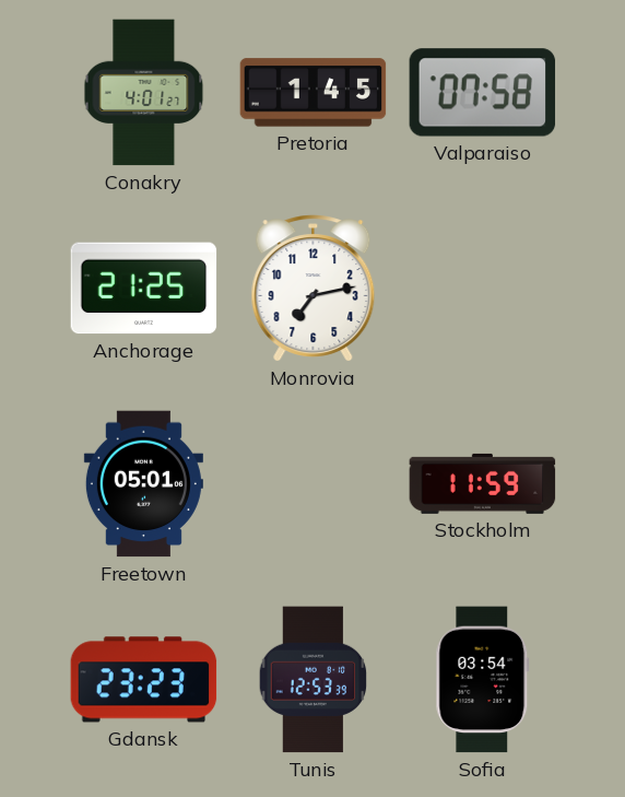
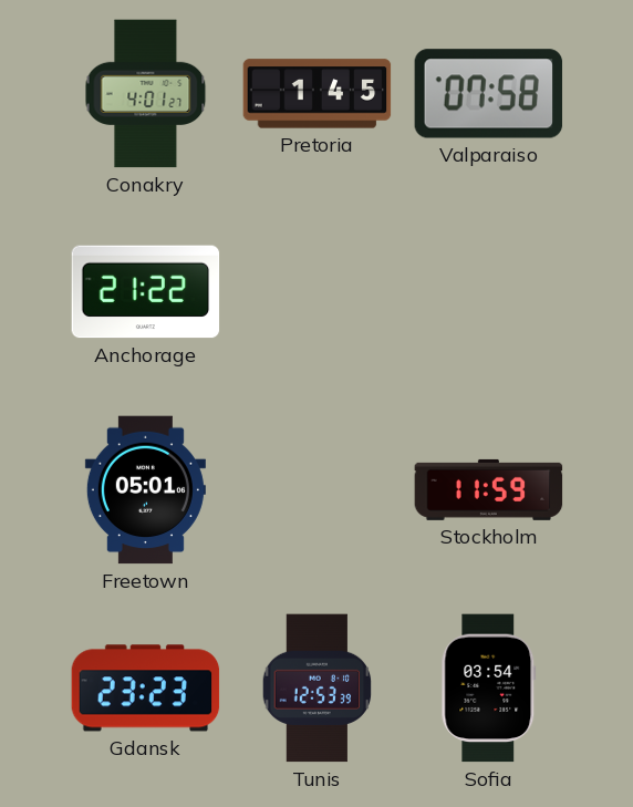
Anchorage: 21:25 -> 21:22 (146, 292)
Monrovia: 7:13 -> none (314, 289)
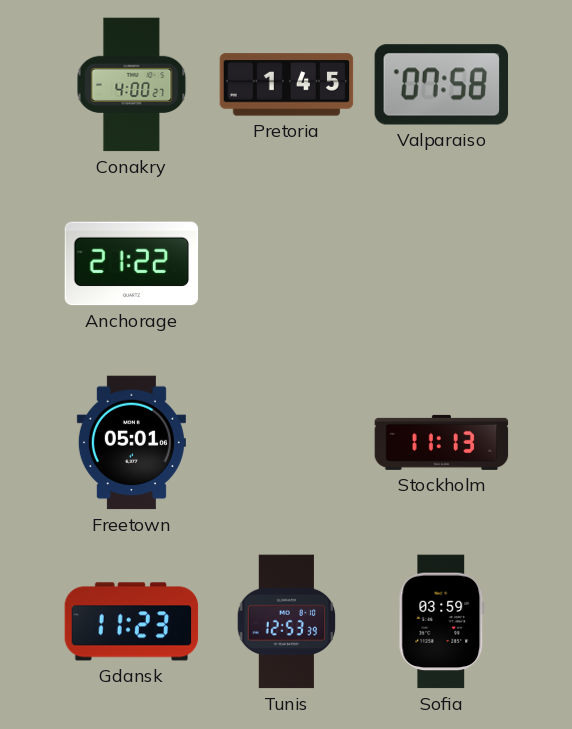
Conakry: 4:01 -> 4:00 (132, 85)
Stockholm: 11:59 -> 11:13 (442, 442)
Gdansk: 23:23 -> 11:23 (132, 622)
Sofia: 03:54 -> 03:59 (442, 622)
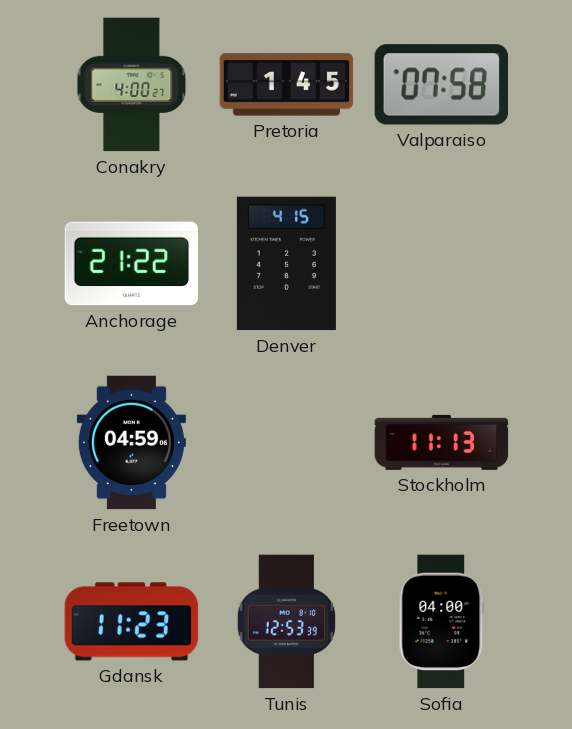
Denver: none -> 4:15 (286, 264)
Freetown: 05:01 -> 04:59 (131, 443)
Sofia: 03:59 -> 04:00 (442, 622)
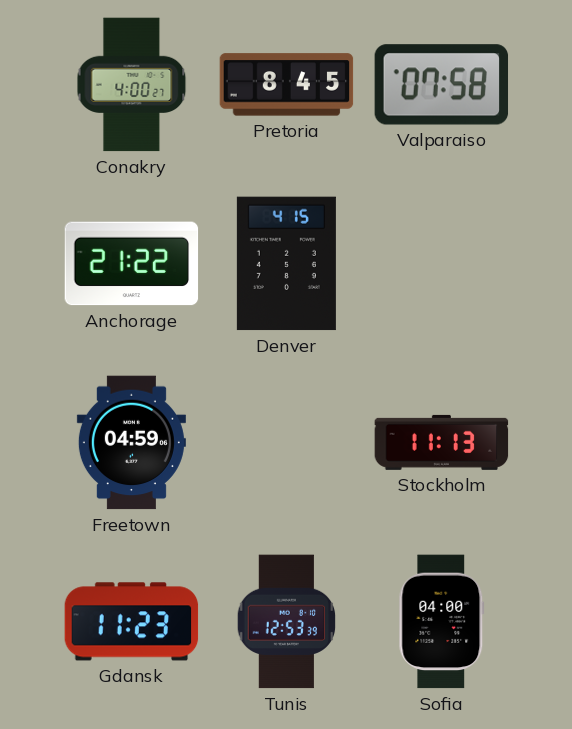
Pretoria: 1:45 -> 8:45 (287, 85)
